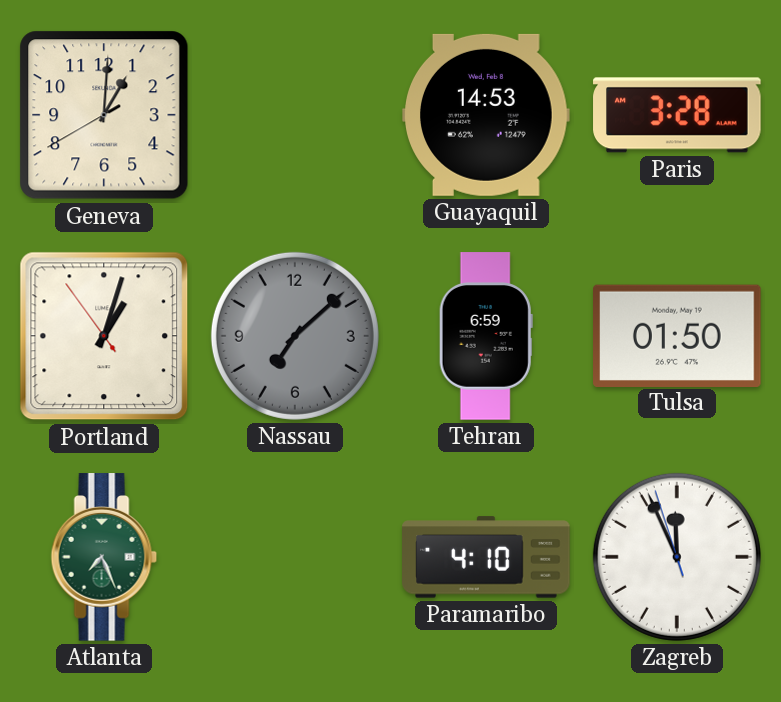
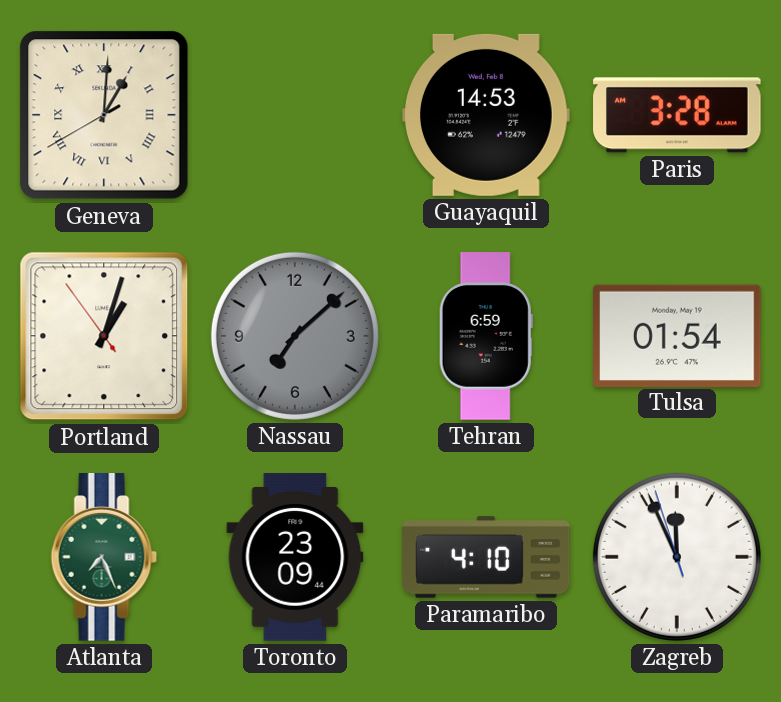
Geneva numerals: Arabic -> Roman (104, 115)
Tulsa: 01:50 -> 01:54 (677, 335)
Toronto: none -> 23:09 (295, 557)
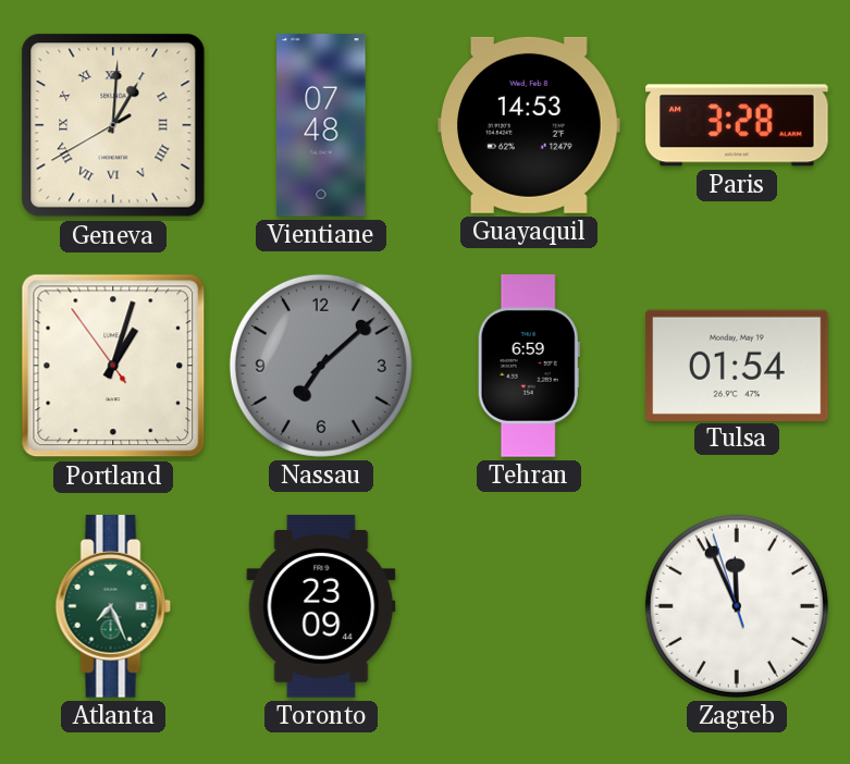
Vientiane: none -> 07:48 (321, 125)
Paramaribo: 4:10 -> none (486, 557)
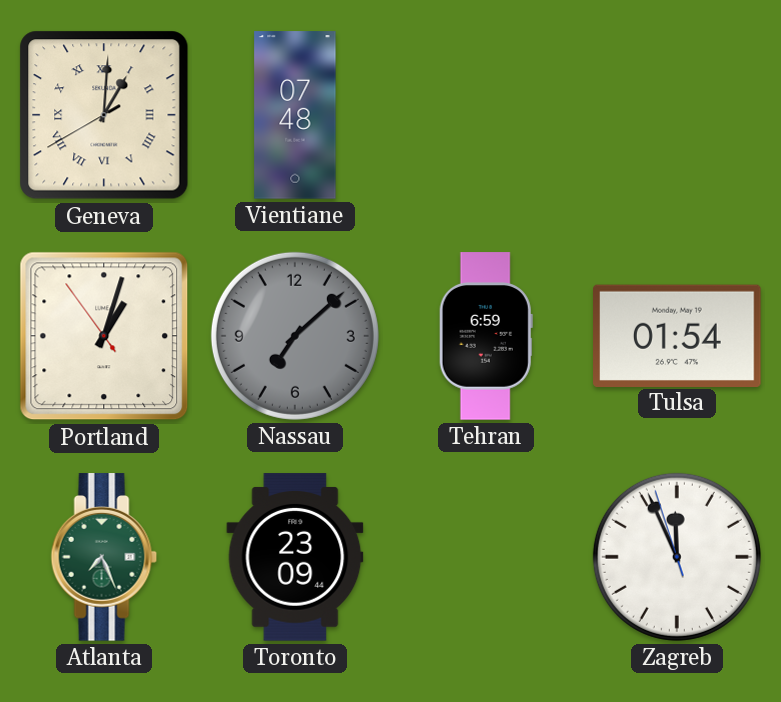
Guayaquil: 14:53 -> none (529, 125)
Paris: 3:28 -> none (737, 125)
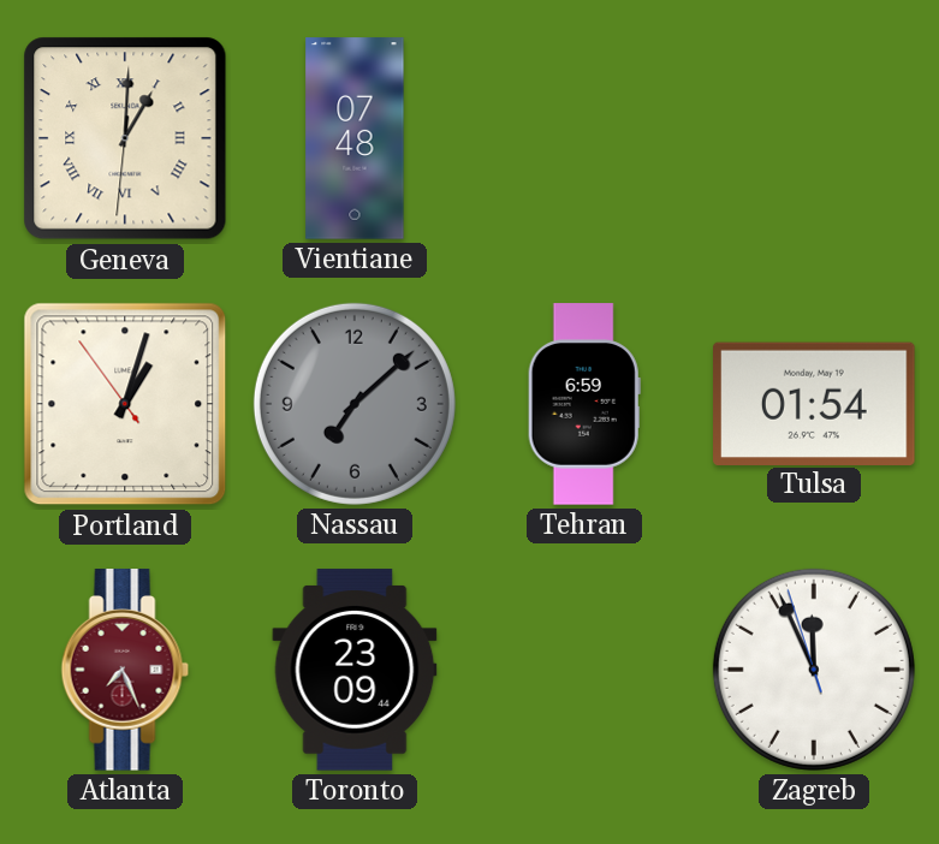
Geneva: 1:00:40 -> 1:00:31 (125, 138)
Atlanta dial: green -> burgundy (125, 670)
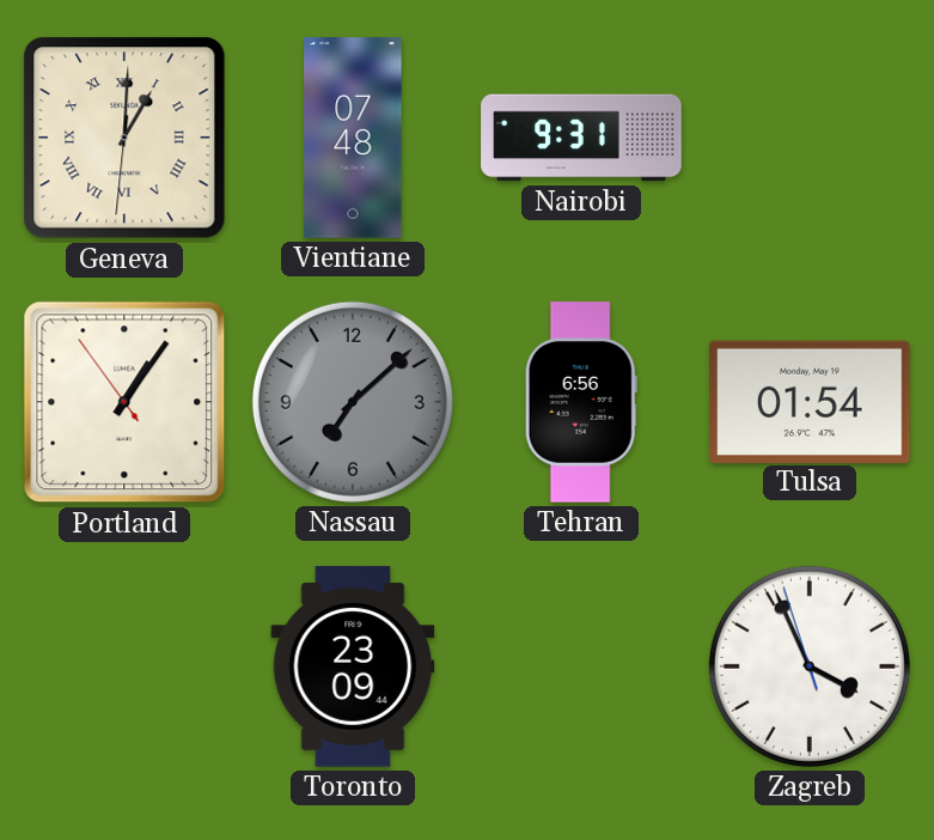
Nairobi: none -> 9:31 (581, 138)
Portland: 1:02 -> 1:05 (124, 402)
Tehran: 6:59 -> 6:56 (581, 402)
Atlanta: 7:26 -> none (125, 670)
Zagreb: 11:55 -> 3:55 (810, 666)
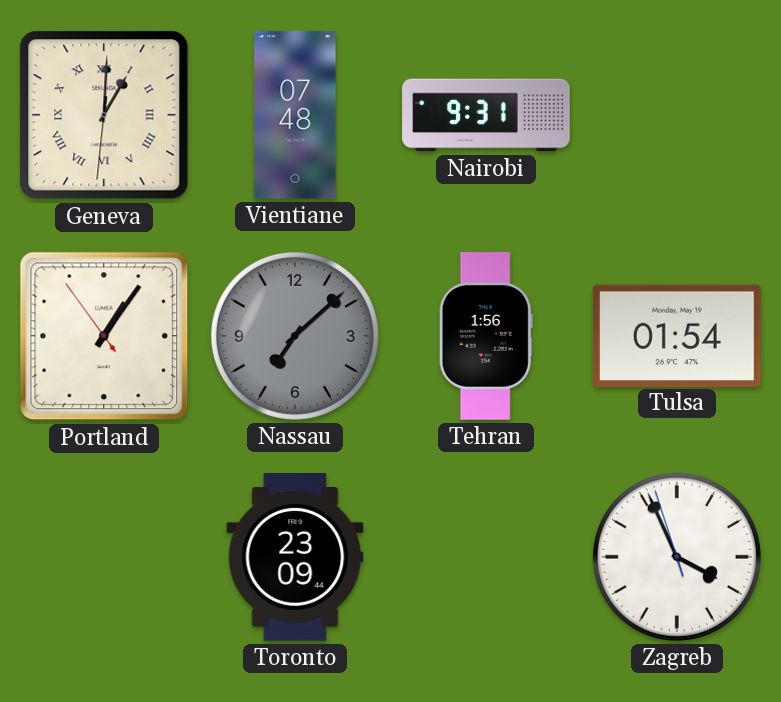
Tehran: 6:56 -> 1:56 (486, 336)
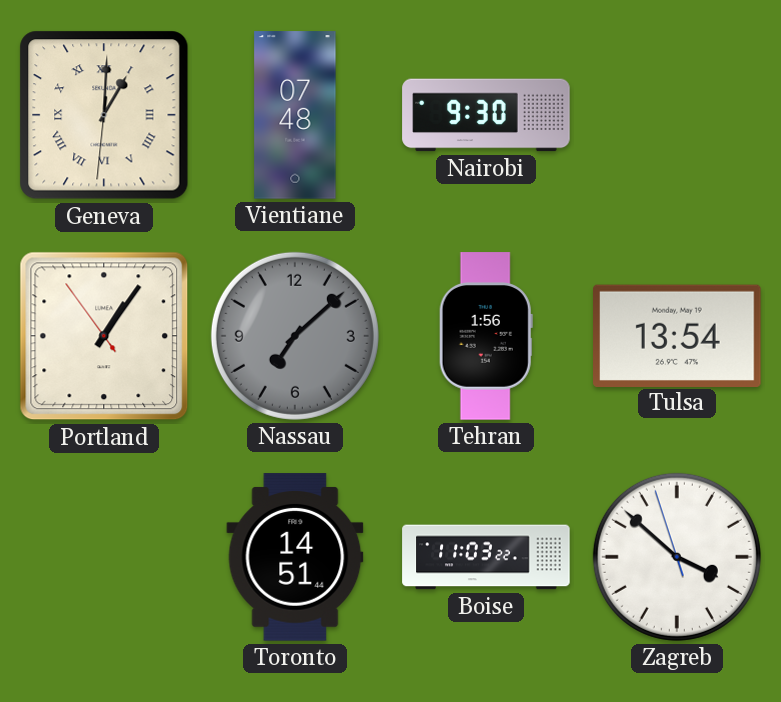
Nairobi: 9:31 -> 9:30 (486, 115)
Tulsa: 01:54 -> 13:54 (677, 335)
Toronto: 23:09 -> 14:51 (295, 557)
Boise: none -> 11:03 (486, 557)
Zagreb: 3:55 -> 3:51 (677, 557)
